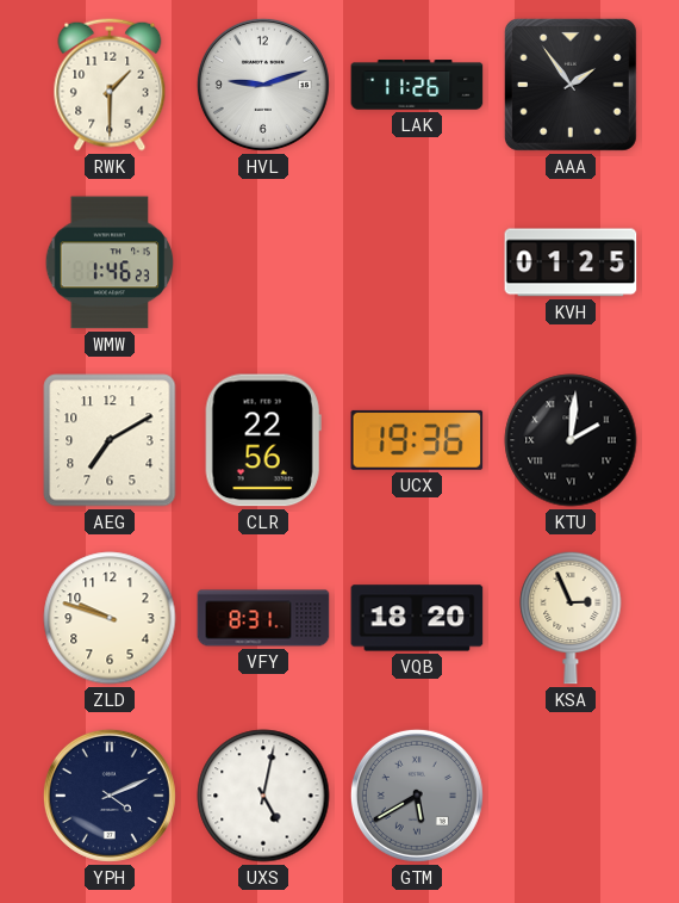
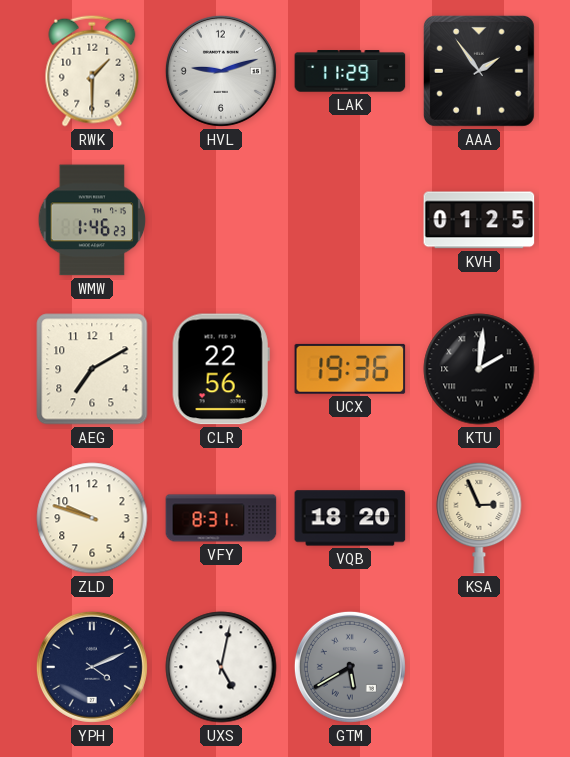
LAK: 11:26 -> 11:29 (350, 71)
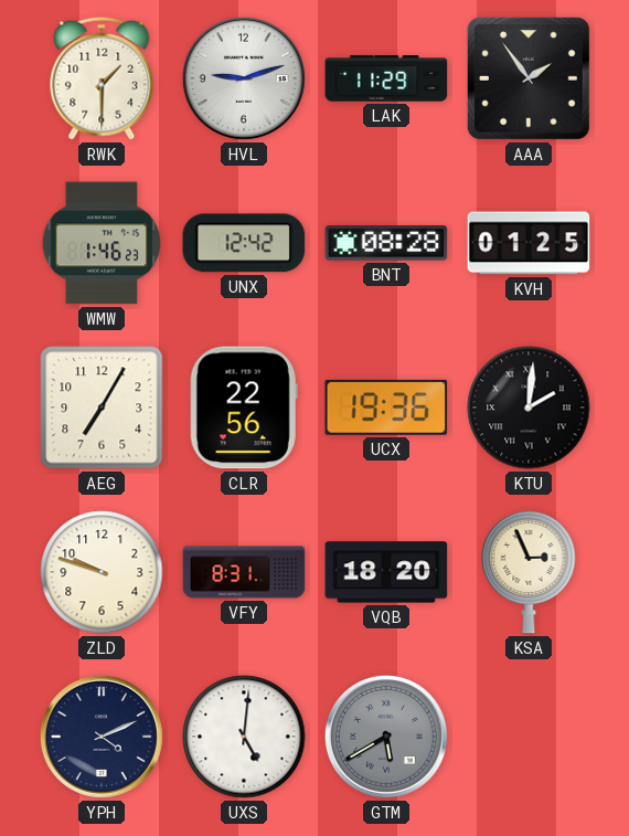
UNX: none -> 12:42 (244, 243)
BNT: none -> 08:28 (386, 243)
AEG: 7:10 -> 7:05 (102, 408)
UXS: 5:02 -> 5:01 (244, 737)
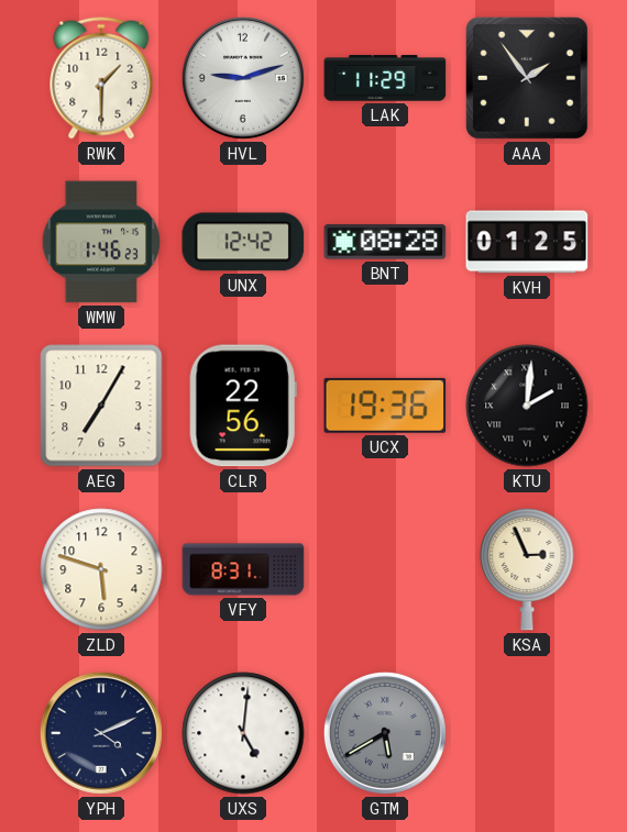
ZLD: 9:48 -> 5:48 (101, 569)
VQB: 18:20 -> none (386, 572)
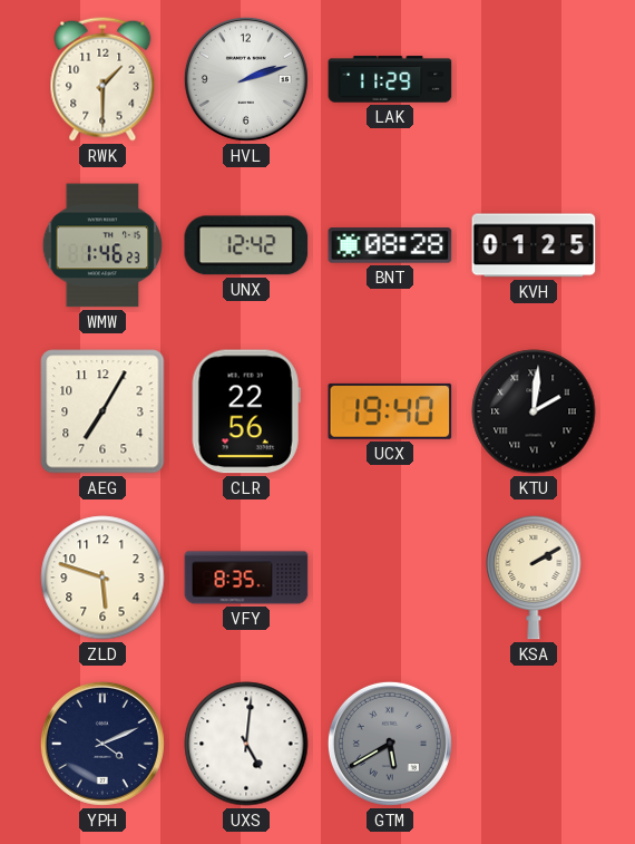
HVL: 9:12 -> 2:12 (246, 79)
AAA: 1:54 -> none (527, 78)
UCX: 19:36 -> 19:40 (390, 411)
VFY: 8:31 -> 8:35 (246, 578)
KSA: 2:56 -> 2:10 (534, 578)
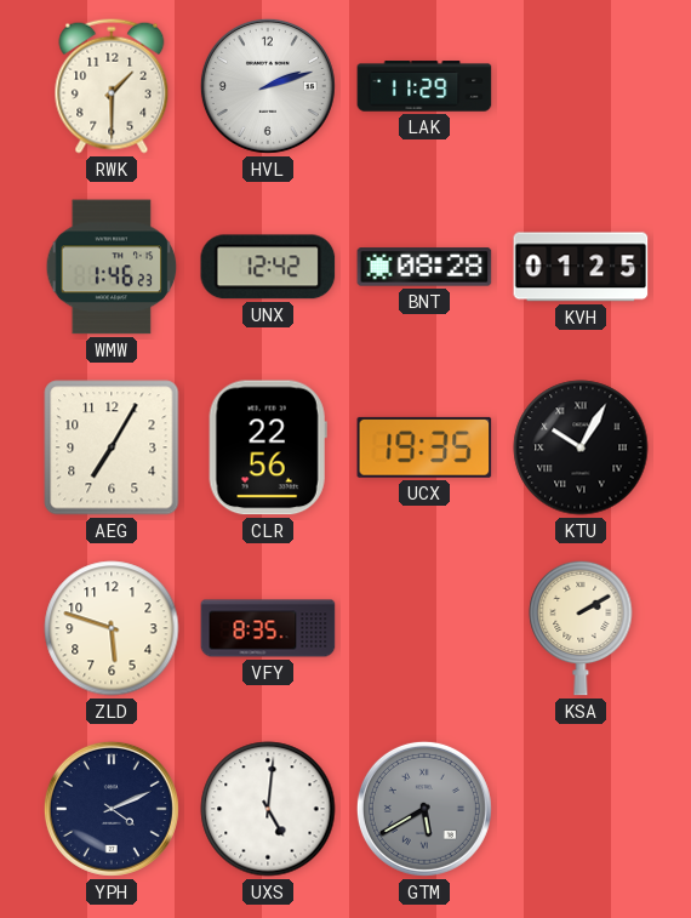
UCX: 19:40 -> 19:35 (424, 447)
KTU: 2:01 -> 10:05 (581, 447)
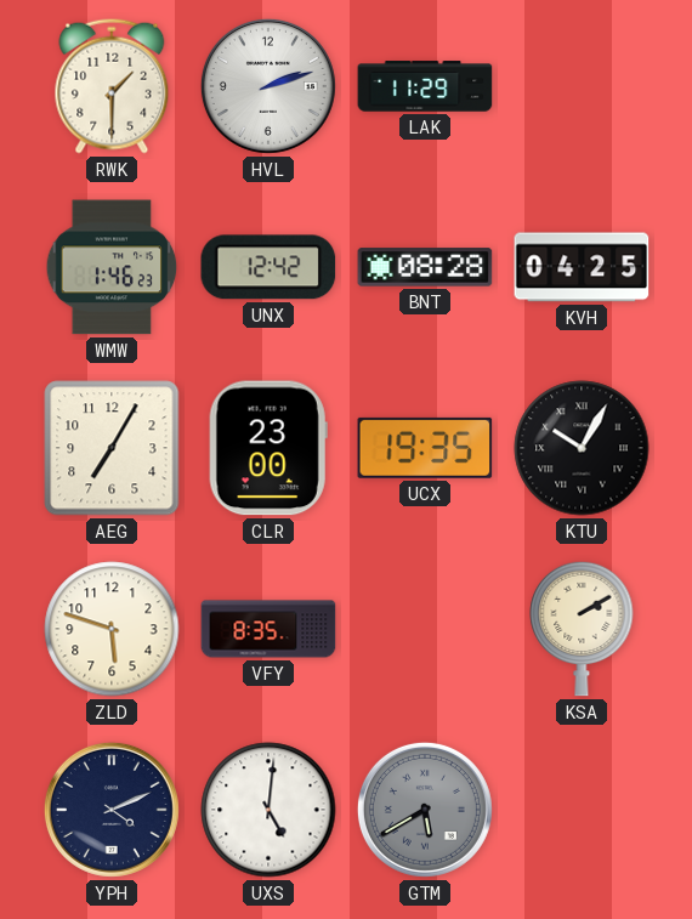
KVH: 01:25 -> 04:25 (582, 267)
CLR: 22:56 -> 23:00 (268, 448)
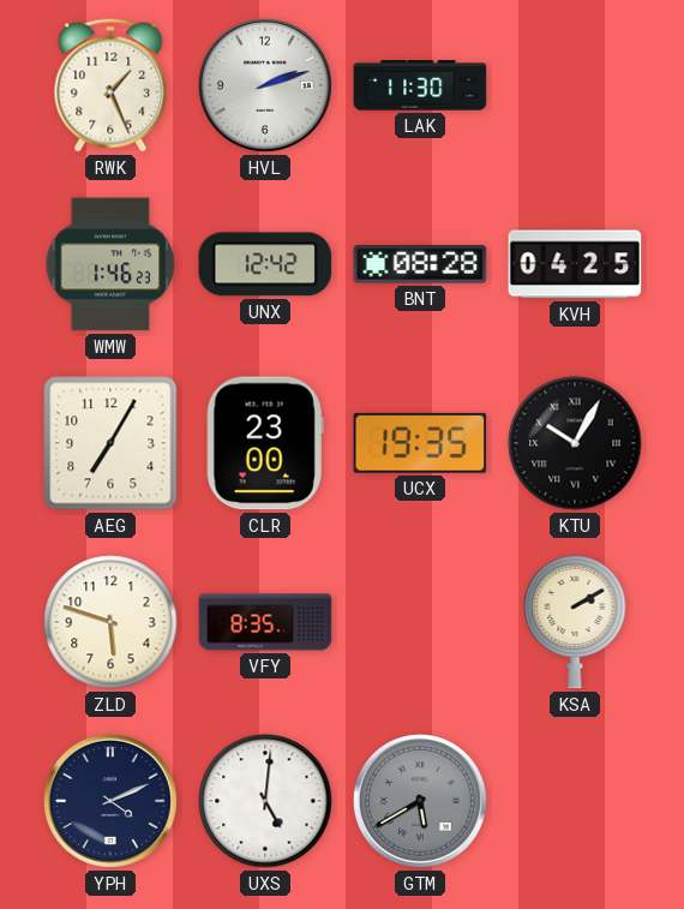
RWK: 1:30 -> 1:26 (110, 85)
LAK: 11:29 -> 11:30 (420, 85)
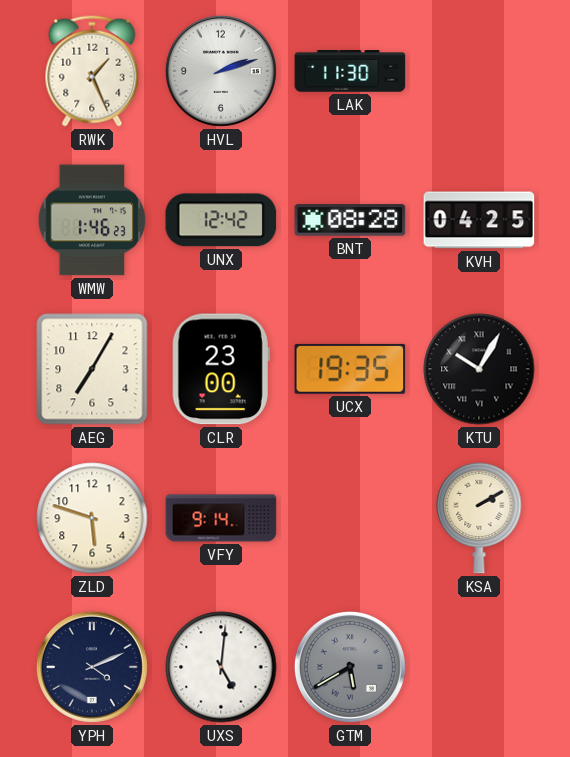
VFY: 8:35 -> 9:14 (221, 518)
